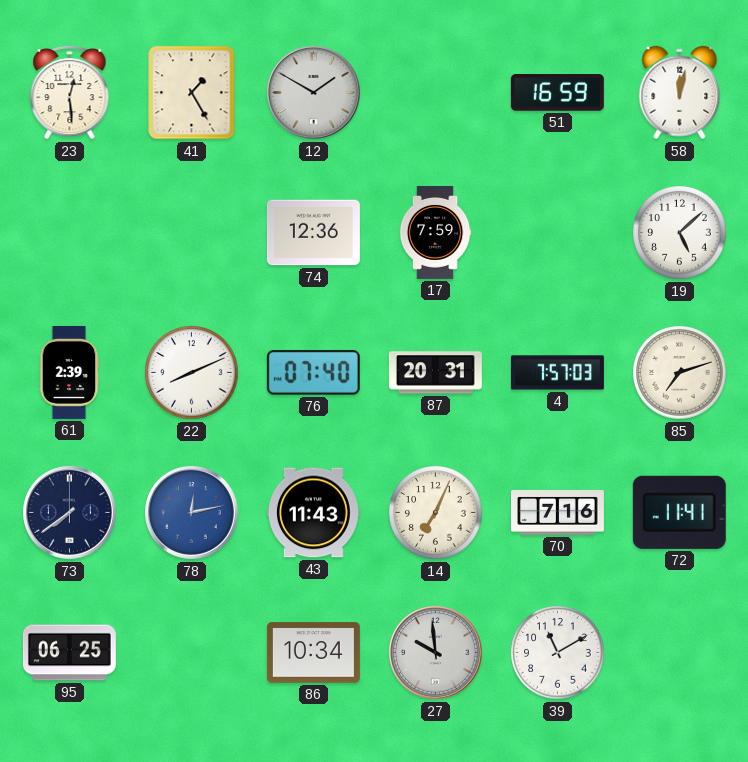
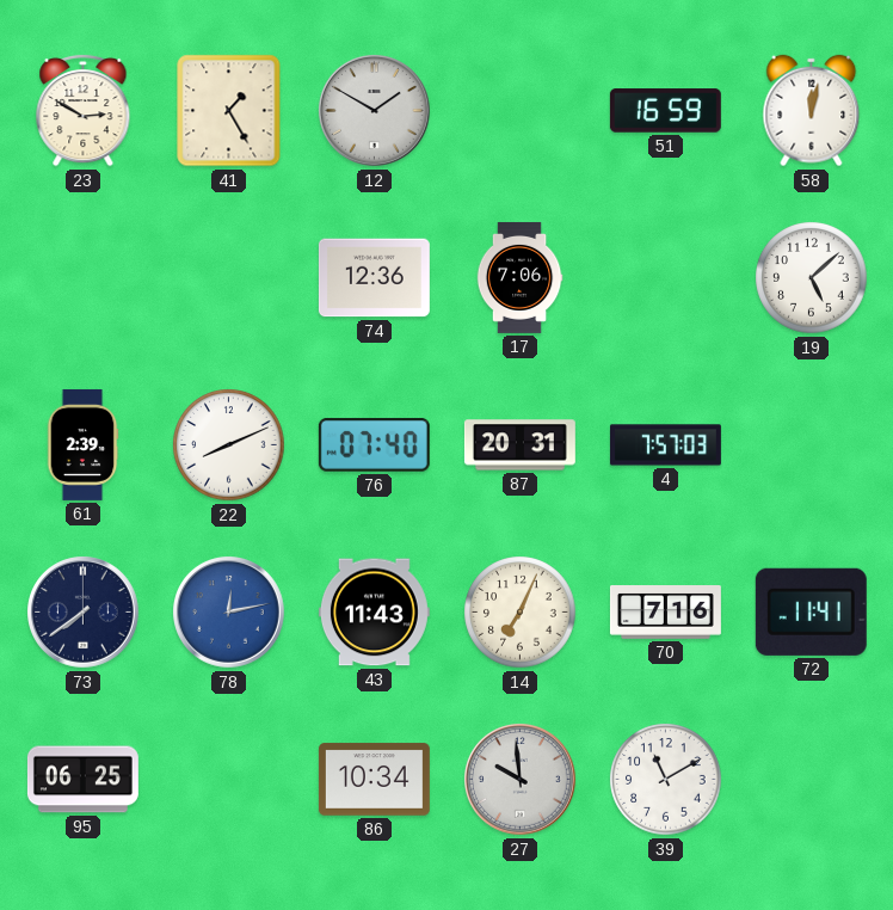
23: 12:29 -> 2:50 (84, 110)
17: 7:59 -> 7:06 (519, 277)
85: 7:12 -> none (680, 373)
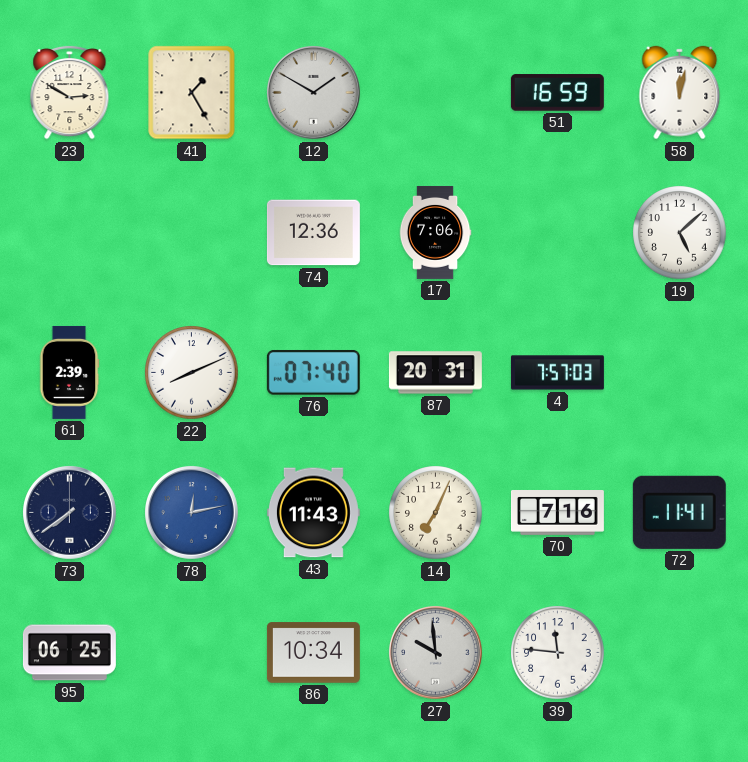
39: 11:10 -> 11:46 (558, 653)
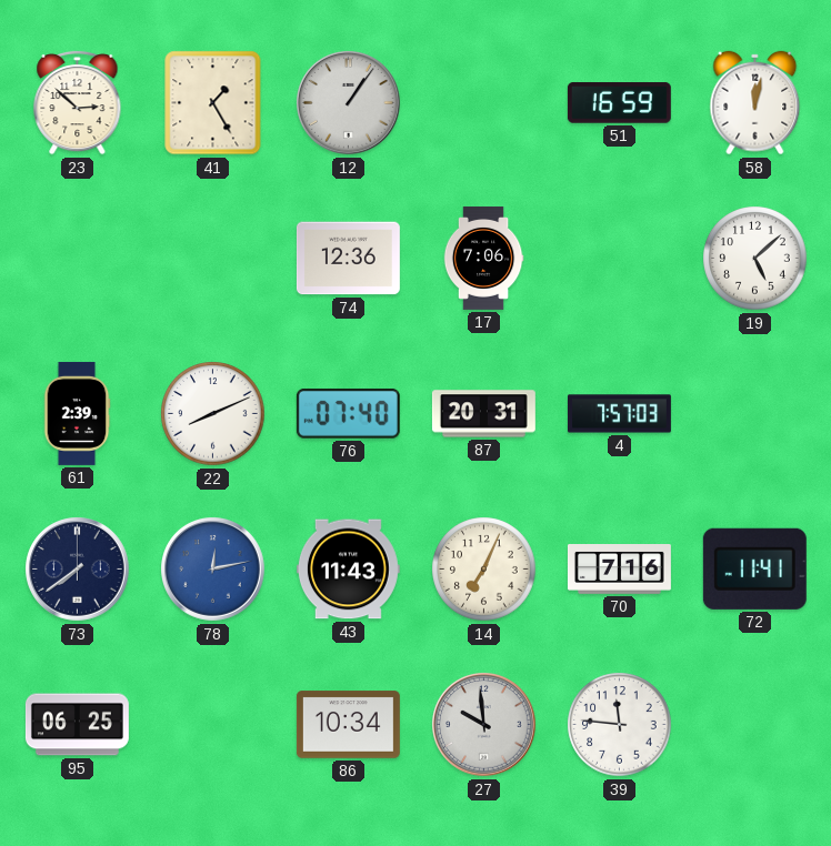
23: 2:50 -> 2:52 (78, 102)
12: 1:50 -> 1:06 (349, 103)
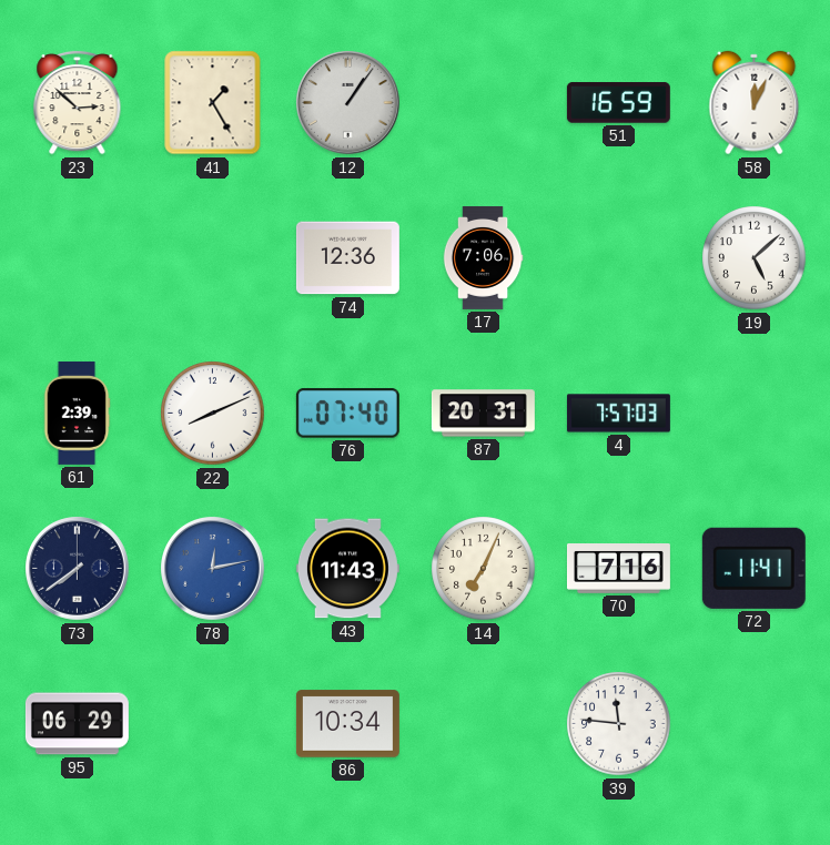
58: 12:02 -> 12:04 (755, 103)
95: 06:25 -> 06:29 (77, 724)
27: 9:59 -> none (484, 725)
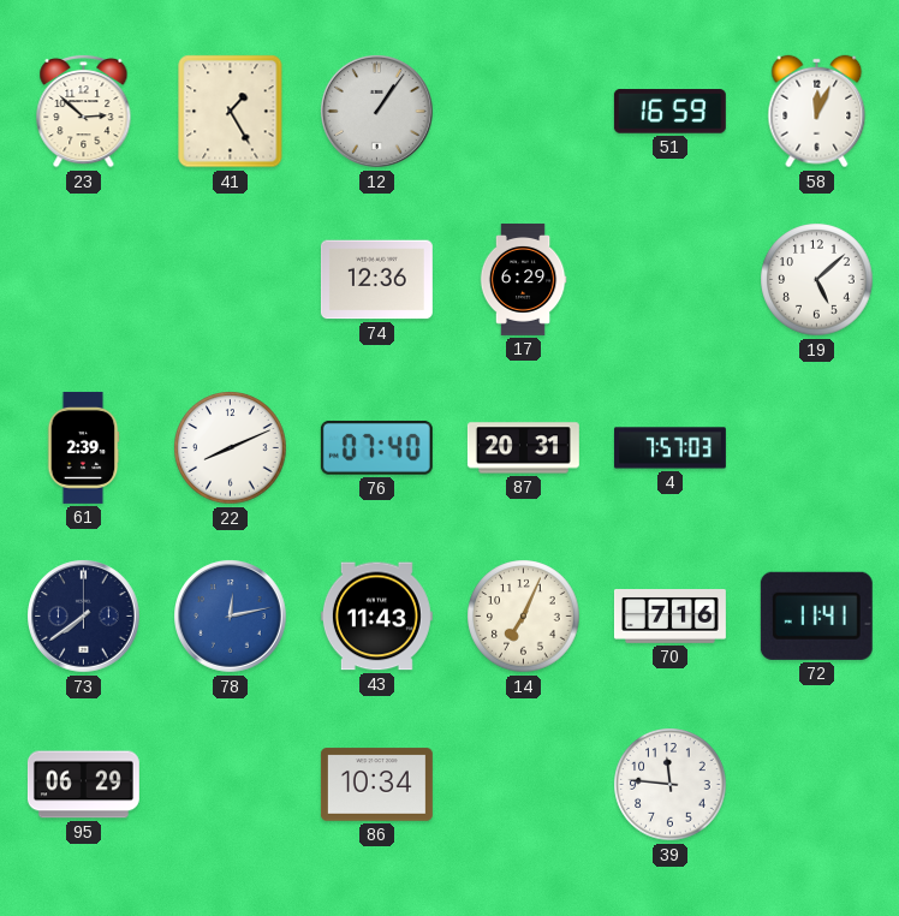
17: 7:06 -> 6:29 (523, 279)
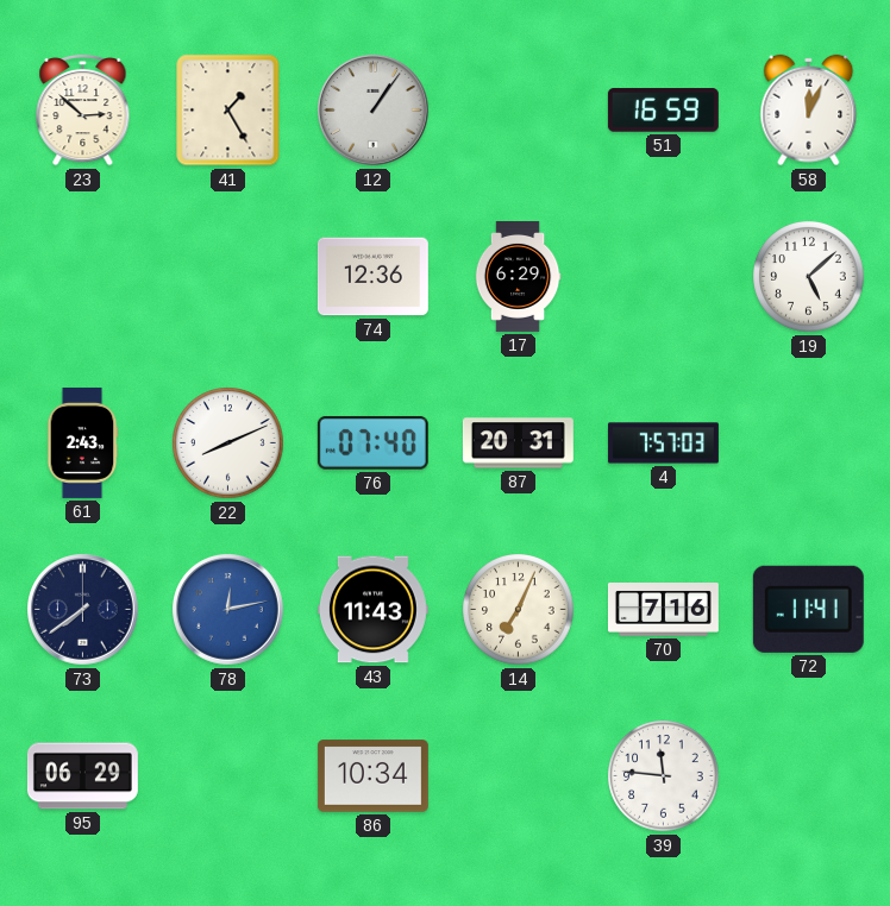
61: 2:39 -> 2:43 (82, 442)
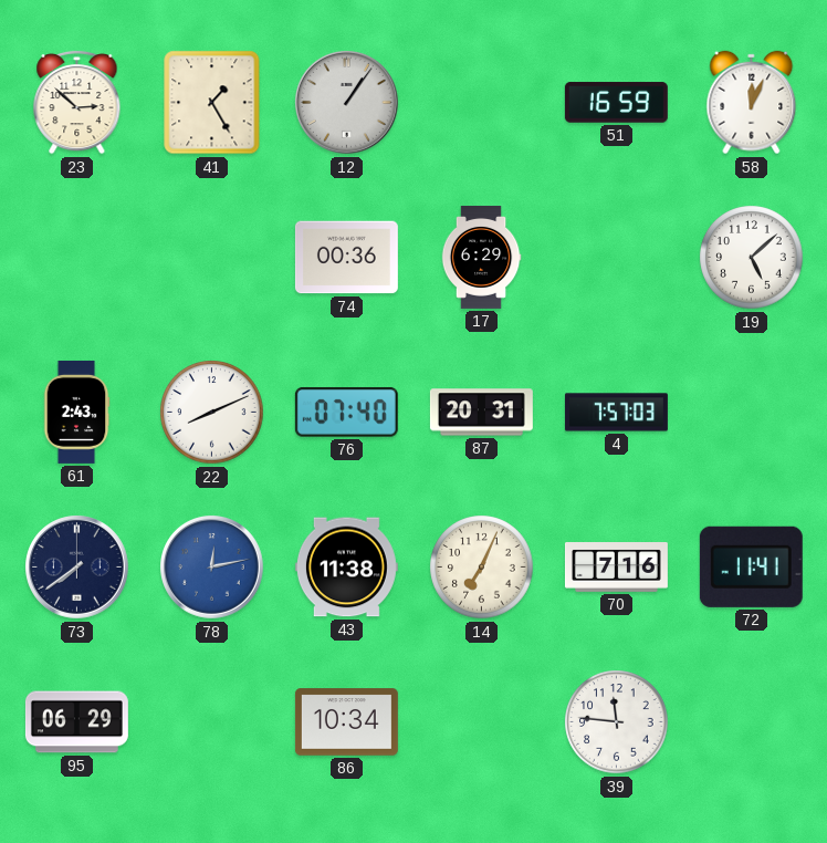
74: 12:36 -> 00:36 (346, 258)
43: 11:43 -> 11:38 (346, 568)
